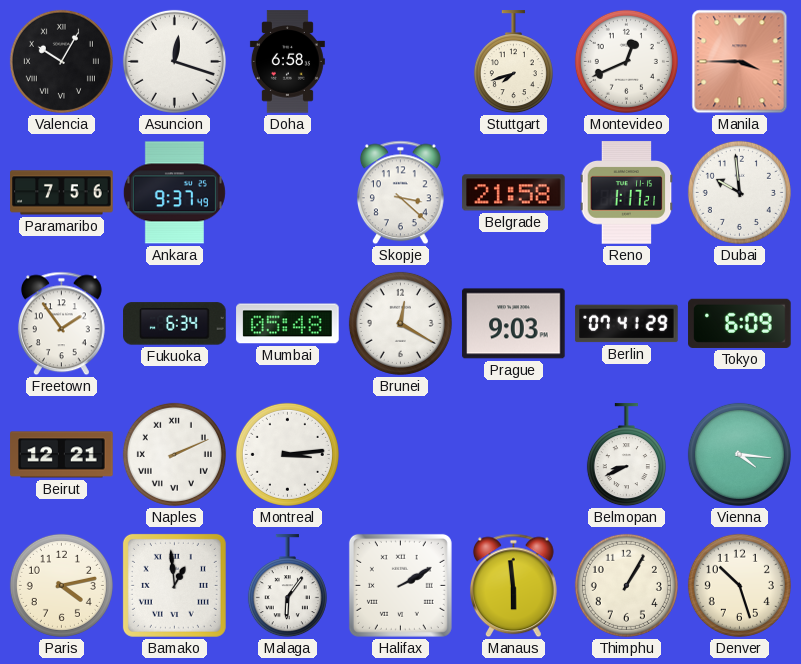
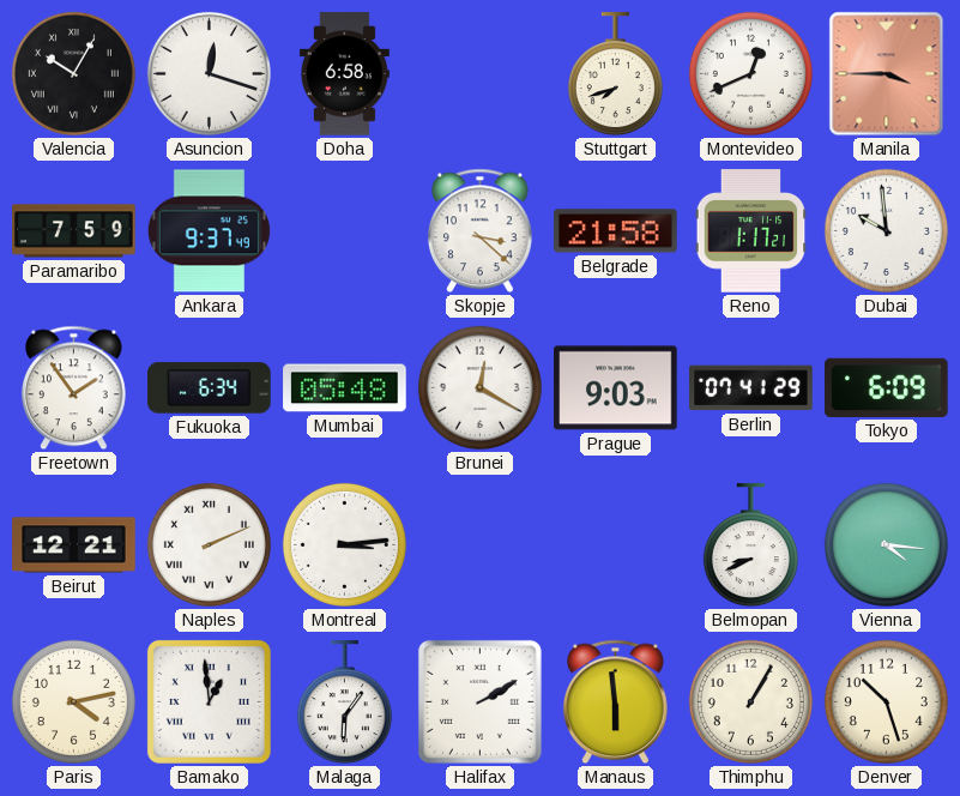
Paramaribo: 7:56 -> 7:59 (74, 231)
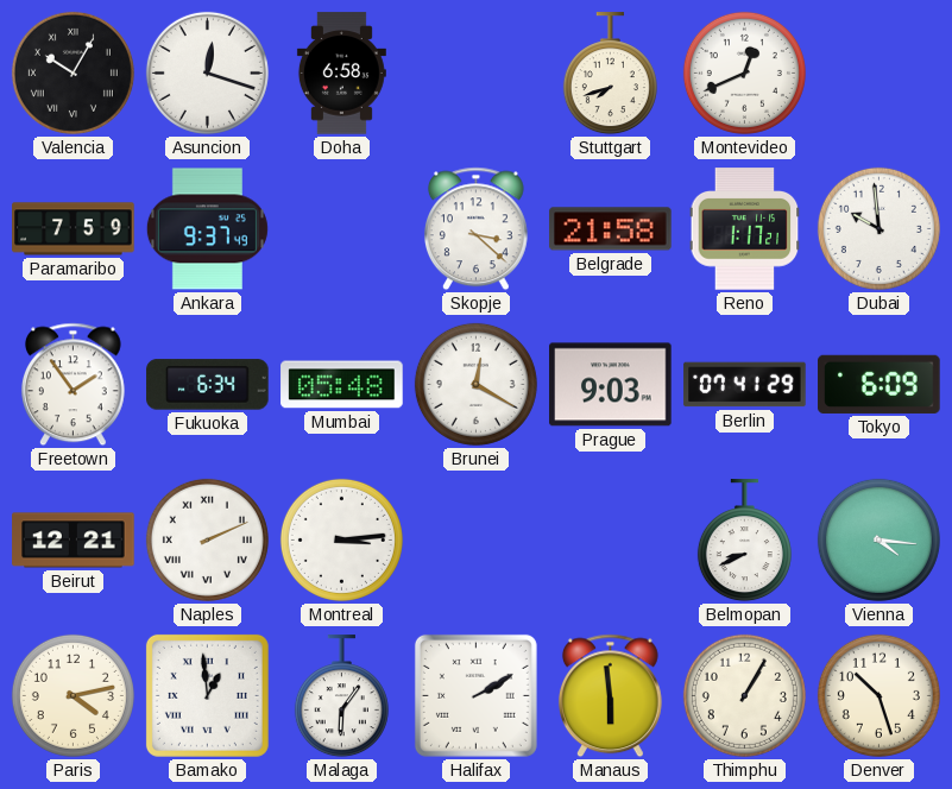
Manila: 3:45 -> none (887, 74)
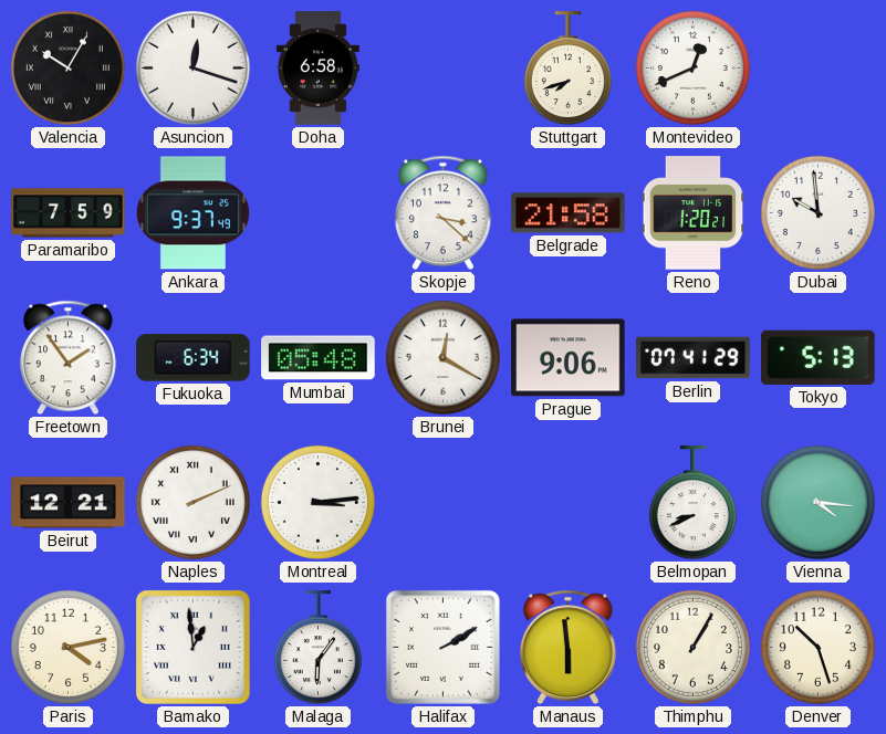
Reno: 1:17 -> 1:20 (694, 213)
Prague: 9:03 -> 9:06 (569, 358)
Tokyo: 6:09 -> 5:13 (819, 357)
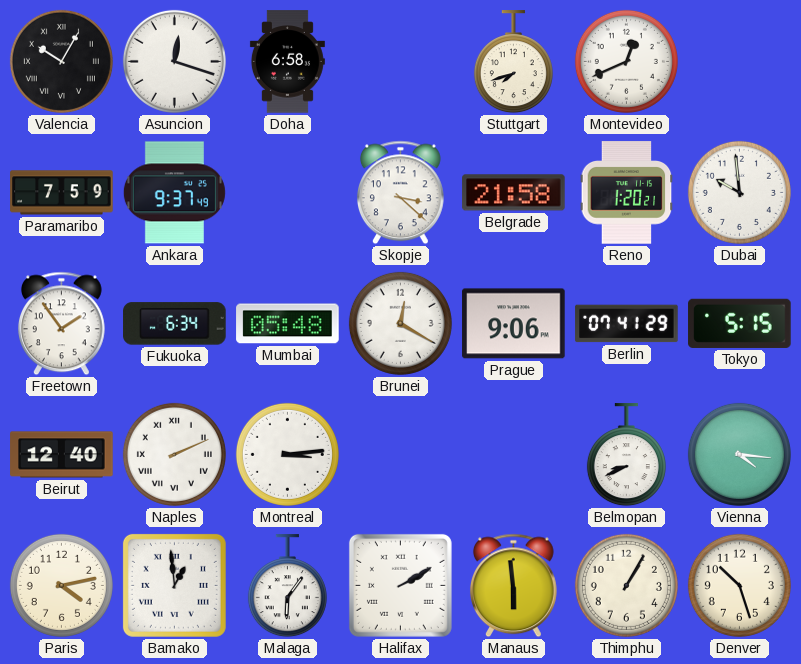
Tokyo: 5:13 -> 5:15 (740, 323)
Beirut: 12:21 -> 12:40 (62, 455)
